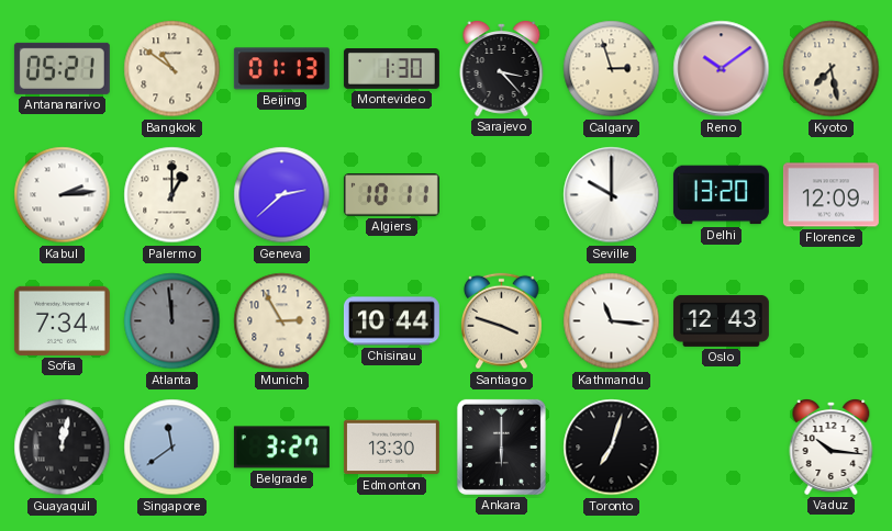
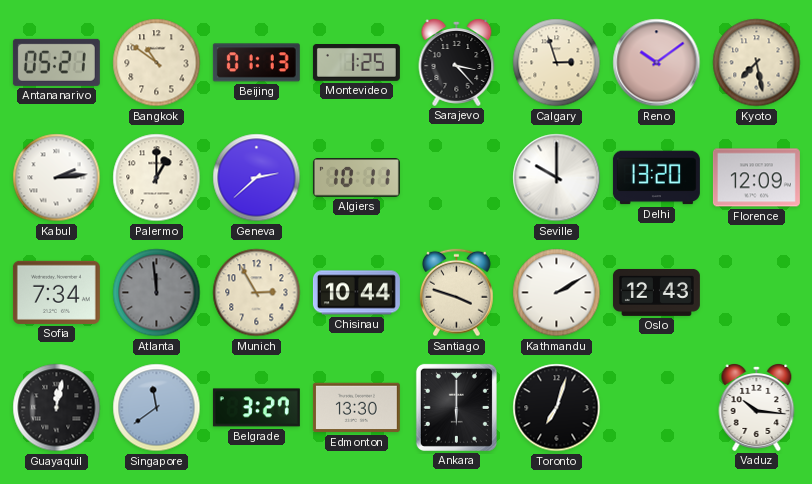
Montevideo: 1:30 -> 1:25 (356, 63)
Kathmandu: 11:16 -> 2:10 (557, 293)
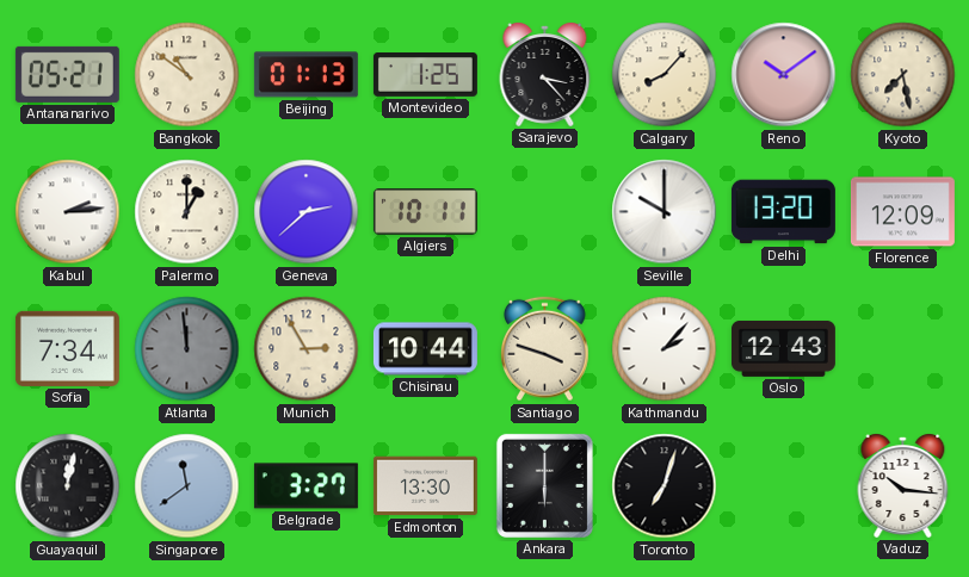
Calgary: 2:57 -> 8:07 (665, 75)
Kathmandu: 2:10 -> 2:07 (665, 349)
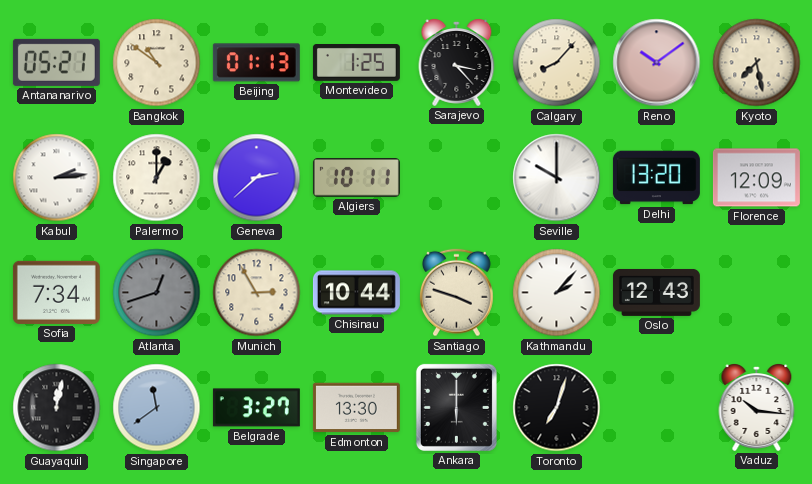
Atlanta: 11:59 -> 12:42 (157, 293)
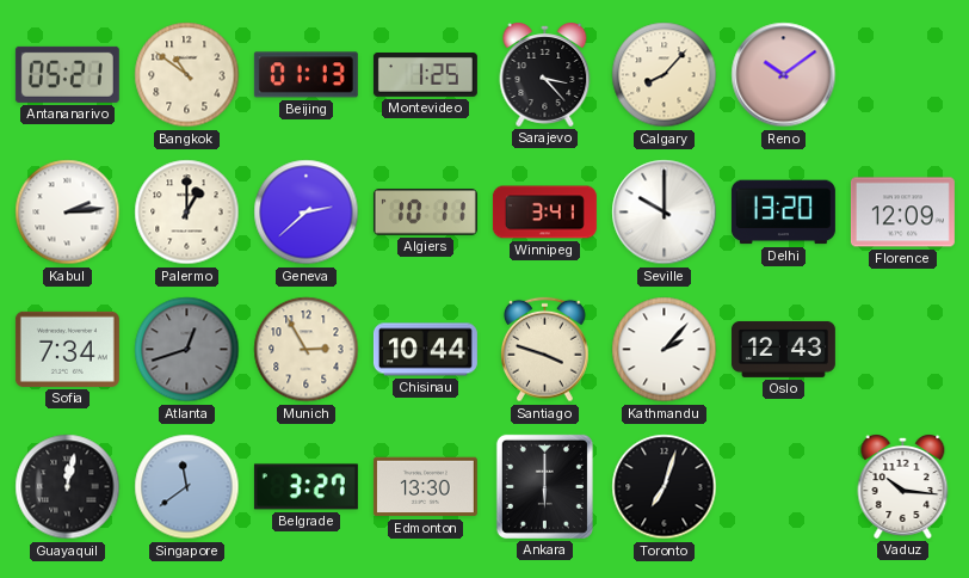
Kyoto: 7:28 -> none (757, 63)
Winnipeg: none -> 3:41 (544, 213)
